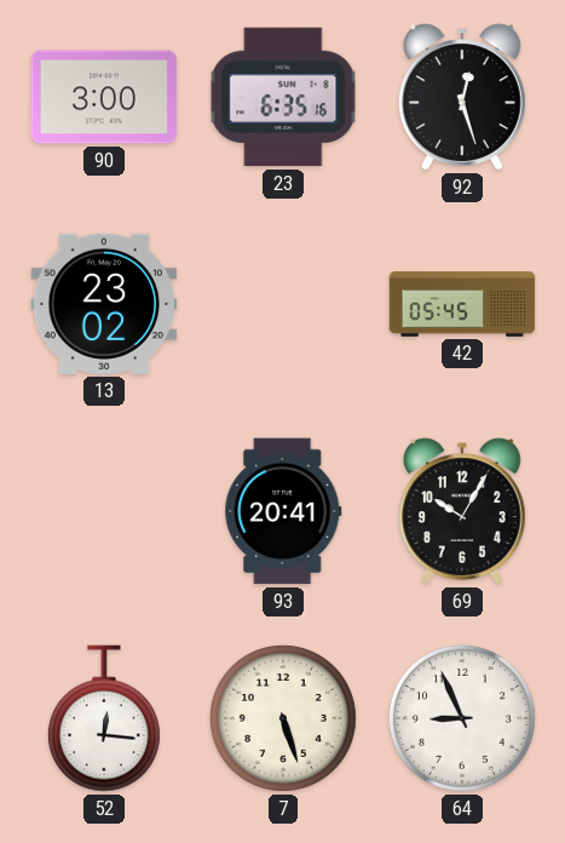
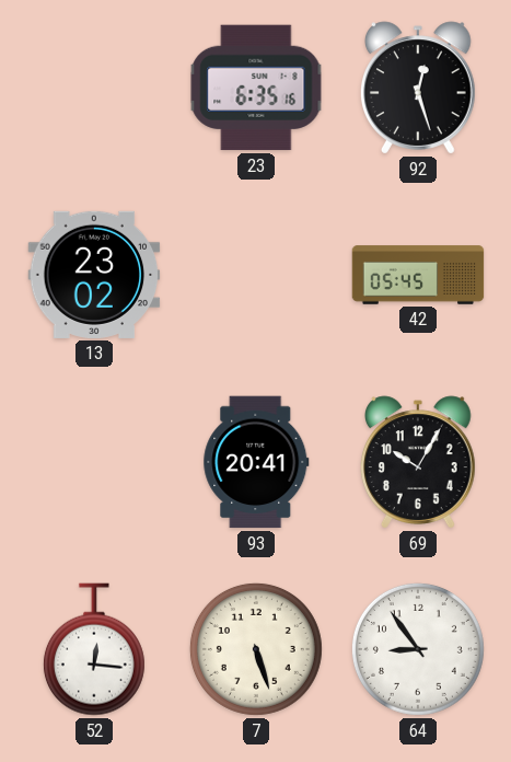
90: 3:00 -> none (104, 97)
64: 8:56 -> 8:54 (418, 649)
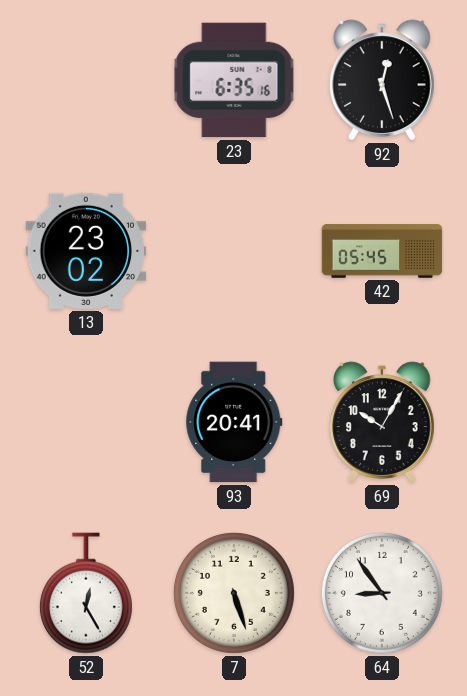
52: 12:16 -> 12:25 (86, 593)
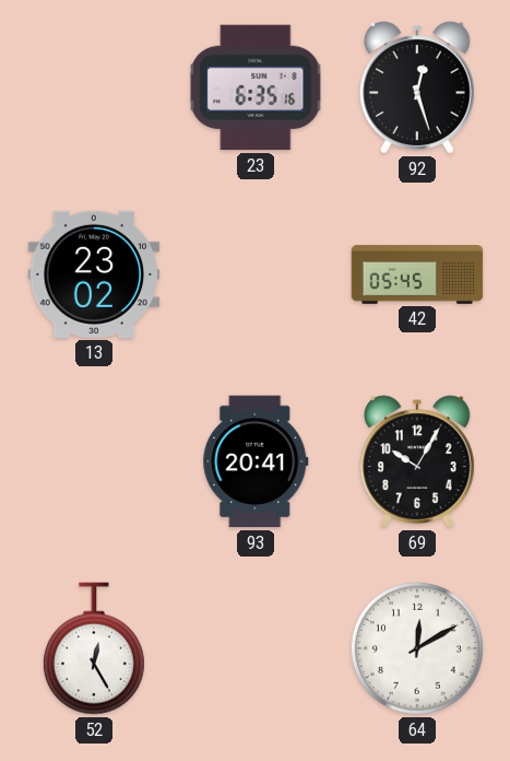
7: 5:27 -> none (234, 593)
64: 8:54 -> 12:10 (417, 648)
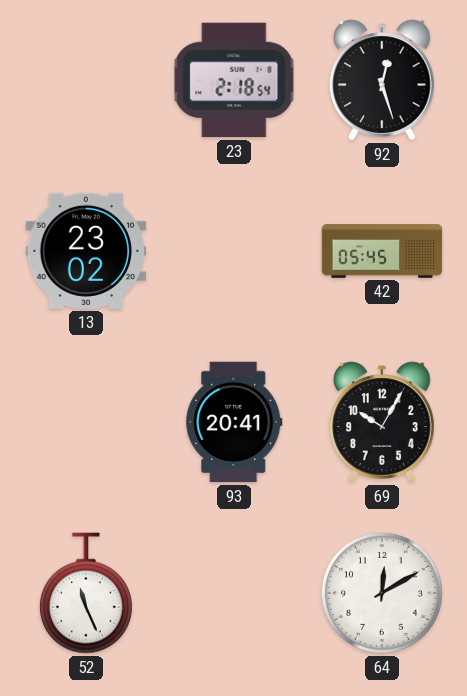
23: 6:35 -> 2:18 (234, 80)
52: 12:25 -> 11:26 (86, 593)
